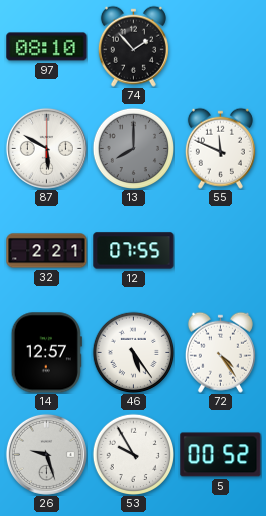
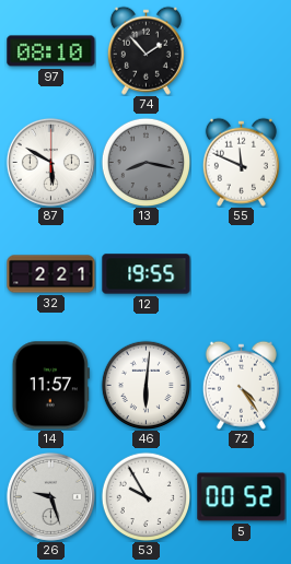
13: 8:00 -> 8:17 (145, 162)
12: 07:55 -> 19:55 (147, 274)
14: 12:57 -> 11:57 (50, 386)
46: 5:24 -> 6:01 (145, 385)
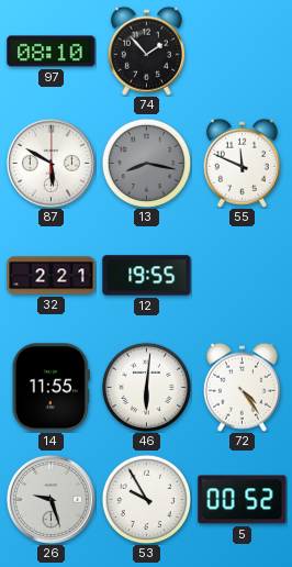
14: 11:57 -> 11:55 (50, 388)
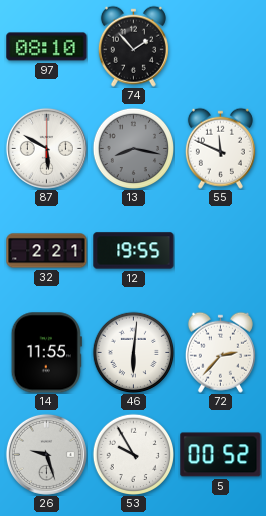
72: 4:24 -> 2:37 (220, 352)
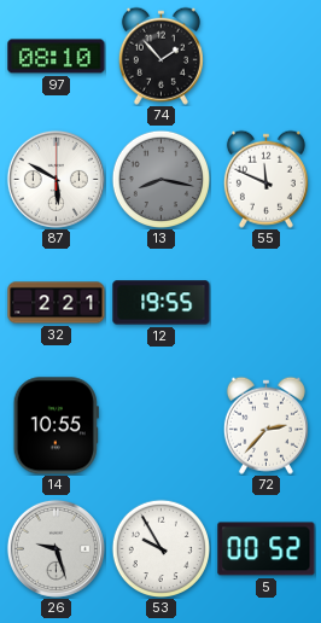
14: 11:55 -> 10:55 (56, 426)
46: 6:01 -> none (133, 352)
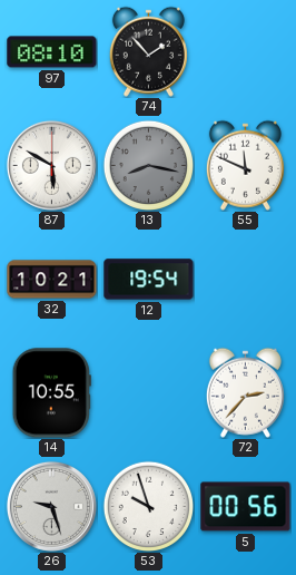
32: 2:21 -> 10:21 (52, 280)
12: 19:55 -> 19:54 (149, 280)
53: 9:55 -> 9:57 (148, 506)
5: 00:52 -> 00:56 (246, 507)
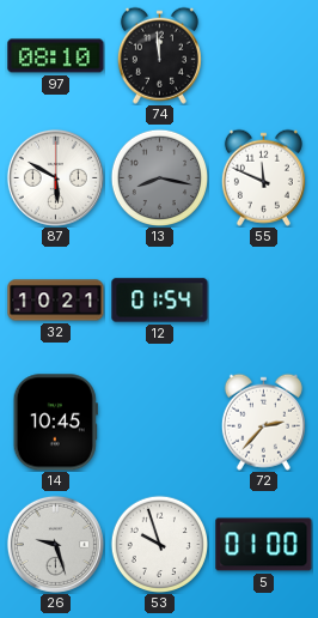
74: 1:53 -> 11:59 (159, 55)
12: 19:54 -> 01:54 (160, 301)
14: 10:55 -> 10:45 (55, 423)
5: 00:56 -> 01:00 (264, 545)
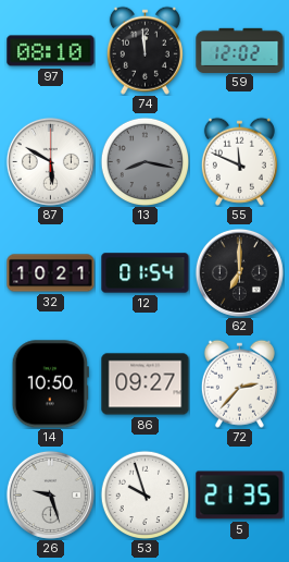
59: none -> 12:02 (240, 50)
62: none -> 7:00 (239, 272)
14: 10:45 -> 10:50 (50, 384)
86: none -> 09:27 (146, 384)
5: 01:00 -> 21:35 (240, 496)
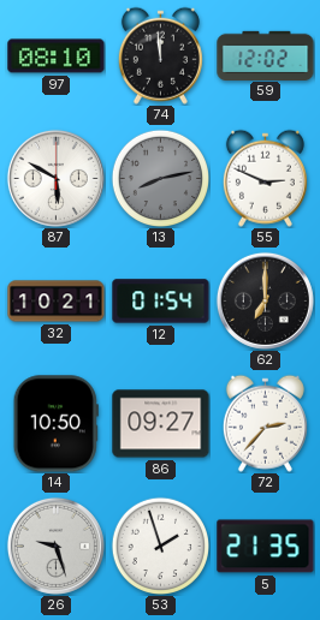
13: 8:17 -> 8:13 (160, 178)
55: 11:49 -> 2:49 (265, 178)
53: 9:57 -> 1:57 (160, 546)
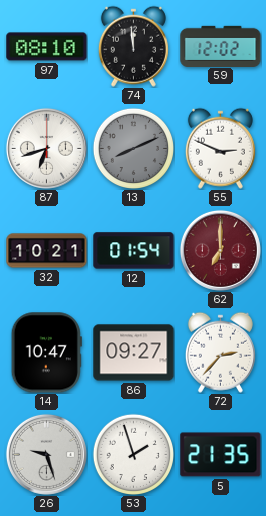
87: 5:50 -> 6:42 (46, 148)
13: 8:13 -> 8:11 (133, 148)
62 dial: black -> burgundy (220, 250)
14: 10:50 -> 10:47 (46, 353)
